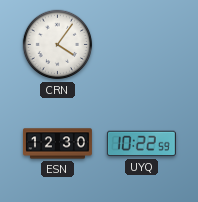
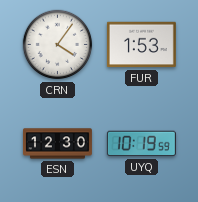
FUR: none -> 1:53 (141, 45)
UYQ: 10:22 -> 10:19 (141, 144)
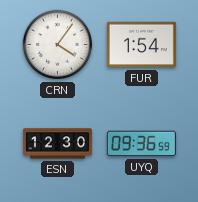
FUR: 1:53 -> 1:54 (141, 45)
UYQ: 10:19 -> 09:36 (141, 144)
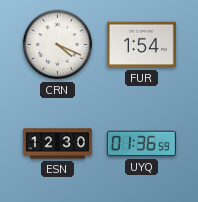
CRN: 4:06 -> 4:19 (58, 45)
UYQ: 09:36 -> 01:36 (141, 144)
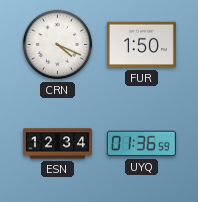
FUR: 1:54 -> 1:50 (141, 45)
ESN: 12:30 -> 12:34 (57, 144)
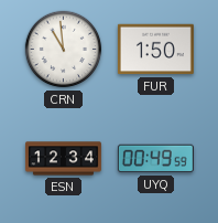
CRN: 4:19 -> 10:59 (64, 50)
UYQ: 01:36 -> 00:49 (155, 159)
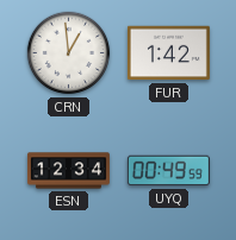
CRN: 10:59 -> 12:59 (69, 53)
FUR: 1:50 -> 1:42 (168, 53)
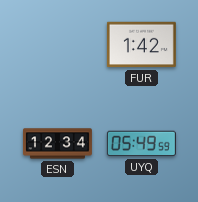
CRN: 12:59 -> none (69, 53)
UYQ: 00:49 -> 05:49 (141, 144)
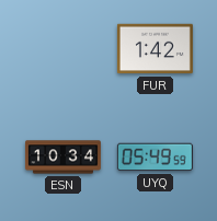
ESN: 12:34 -> 10:34 (62, 158)
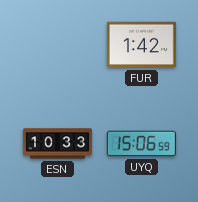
ESN: 10:34 -> 10:33 (57, 144)
UYQ: 05:49 -> 15:06 (141, 144)
